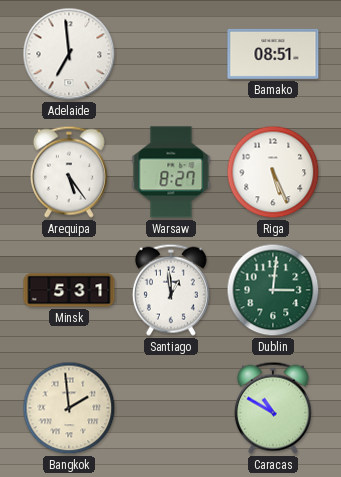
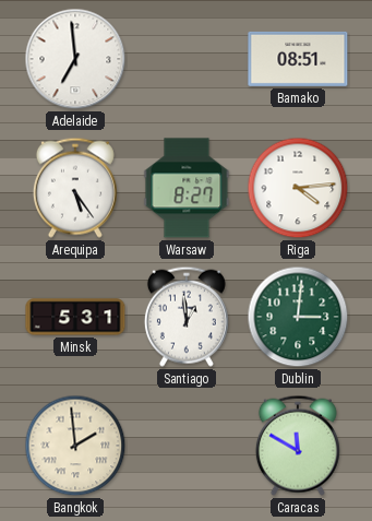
Riga: 5:26 -> 4:14 (298, 188)
Caracas: 10:50 -> 11:50 (298, 446)
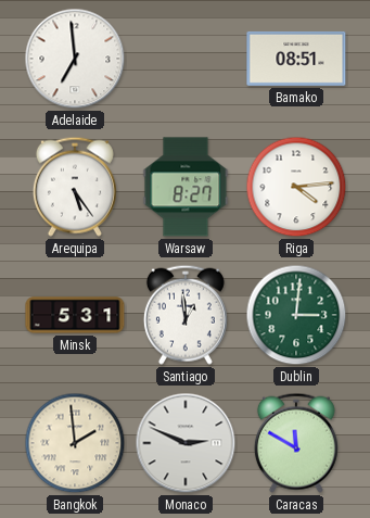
Monaco: none -> 2:49 (186, 443)
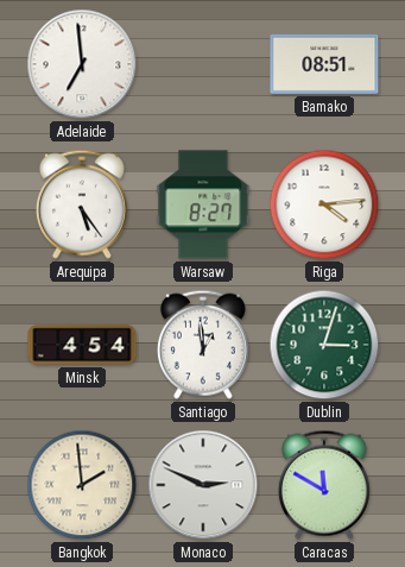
Minsk: 5:31 -> 4:54 (82, 345)
Dublin: 3:01 -> 3:03 (324, 345)
